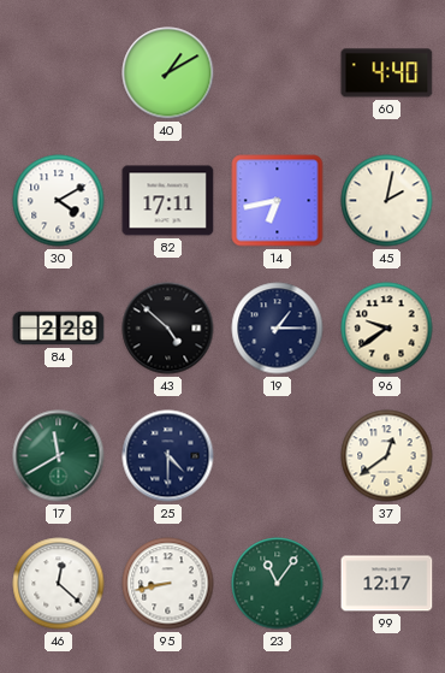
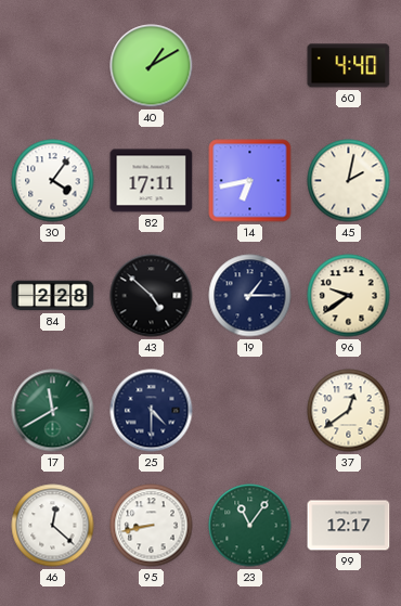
30: 4:10 -> 4:06 (53, 181)
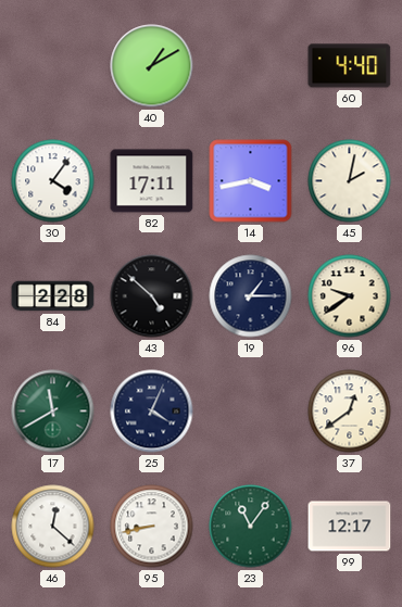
14: 6:43 -> 3:43 (251, 181)
25: 4:30 -> 4:04 (152, 412)
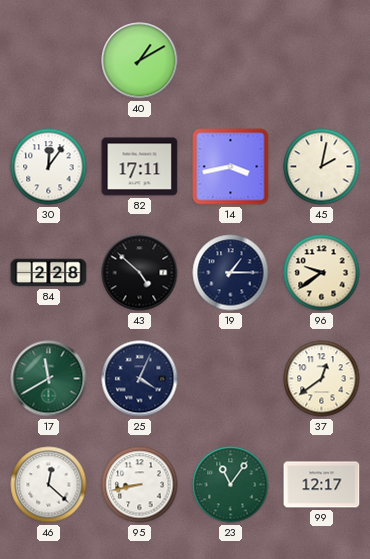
60: 4:40 -> none (350, 66)
30: 4:06 -> 12:06 (49, 167)
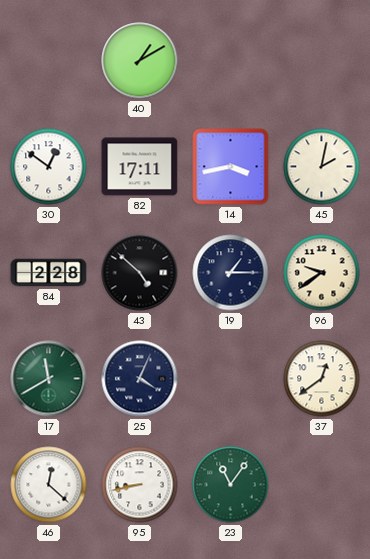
30: 12:06 -> 12:51 (49, 167)
99: 12:17 -> none (322, 485)
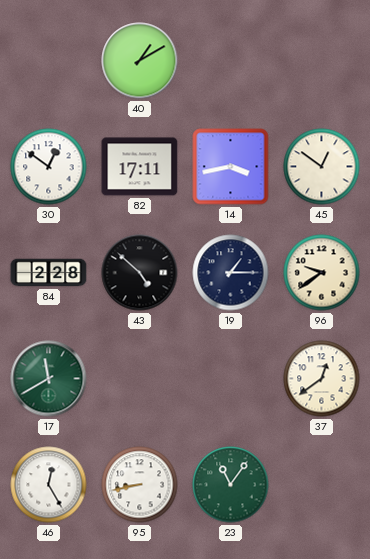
45: 2:02 -> 12:51 (322, 167)
25: 4:04 -> none (140, 379)
46: 12:22 -> 12:25 (49, 485)
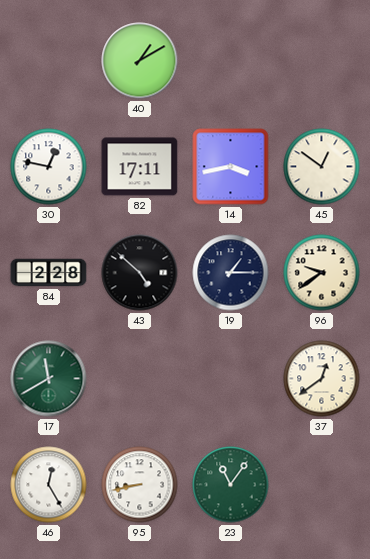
30: 12:51 -> 12:47 (49, 167)
